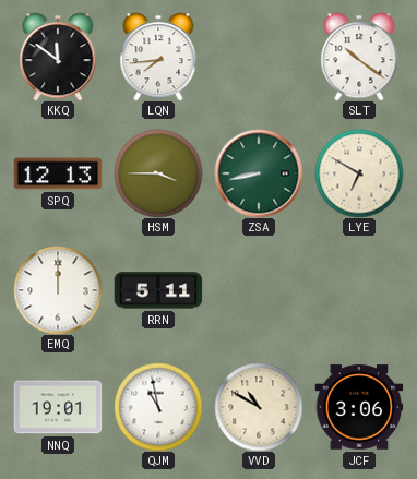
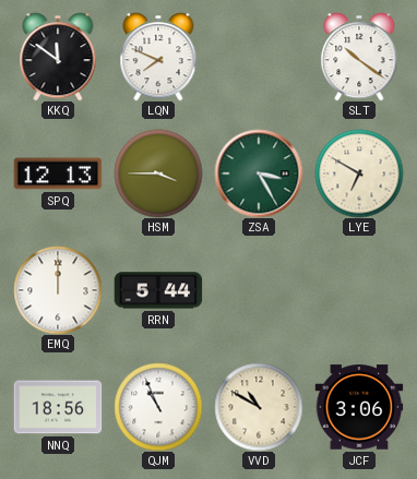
LQN: 7:44 -> 7:49 (158, 57)
ZSA: 8:43 -> 3:25 (259, 173)
RRN: 5:11 -> 5:44 (158, 290)
NNQ: 19:01 -> 18:56 (58, 407)
QJM: 10:58 -> 10:56 (158, 407)
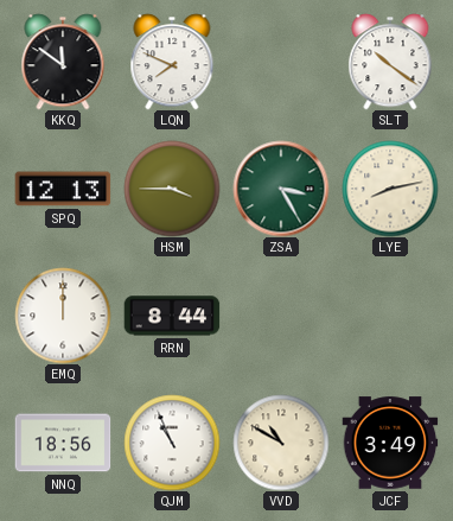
LYE: 6:50 -> 8:13 (390, 189)
RRN: 5:44 -> 8:44 (172, 316)
JCF: 3:06 -> 3:49 (390, 443)
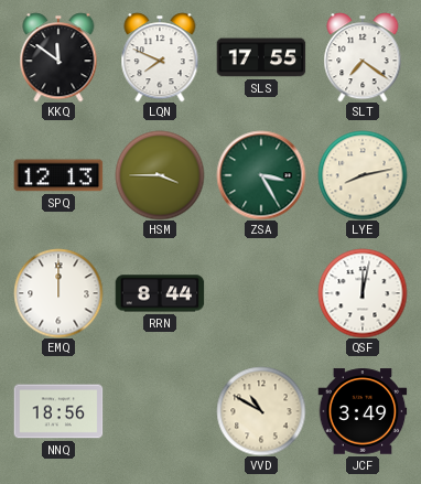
SLS: none -> 17:55 (261, 57)
SLT: 10:21 -> 7:21 (363, 57)
QSF: none -> 12:02 (363, 293)
QJM: 10:56 -> none (172, 443)
